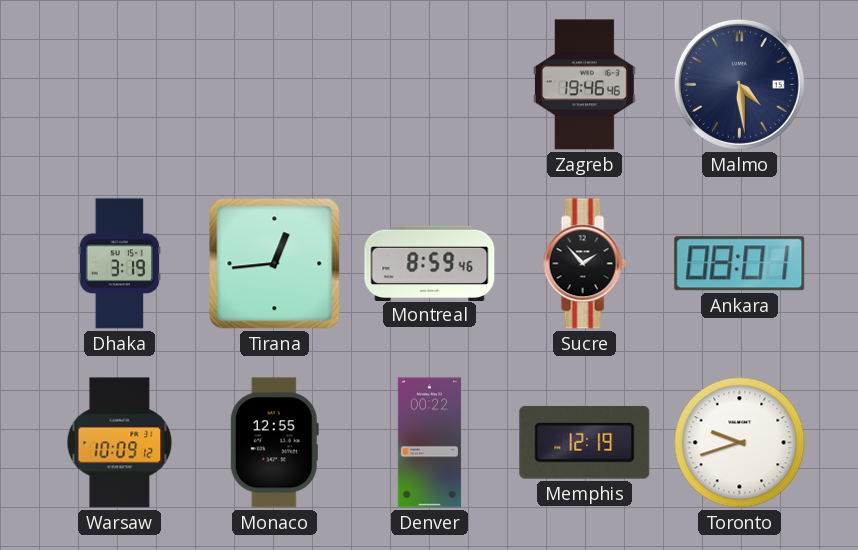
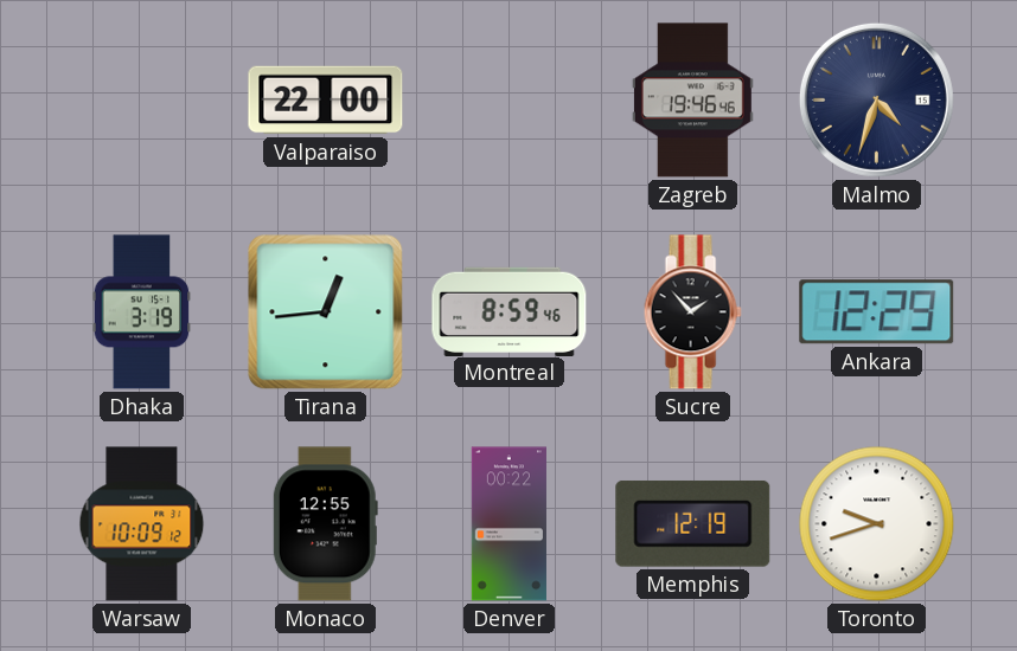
Valparaiso: none -> 22:00 (326, 101)
Malmo: 4:29 -> 4:33 (876, 99)
Ankara: 08:01 -> 12:29 (877, 312)
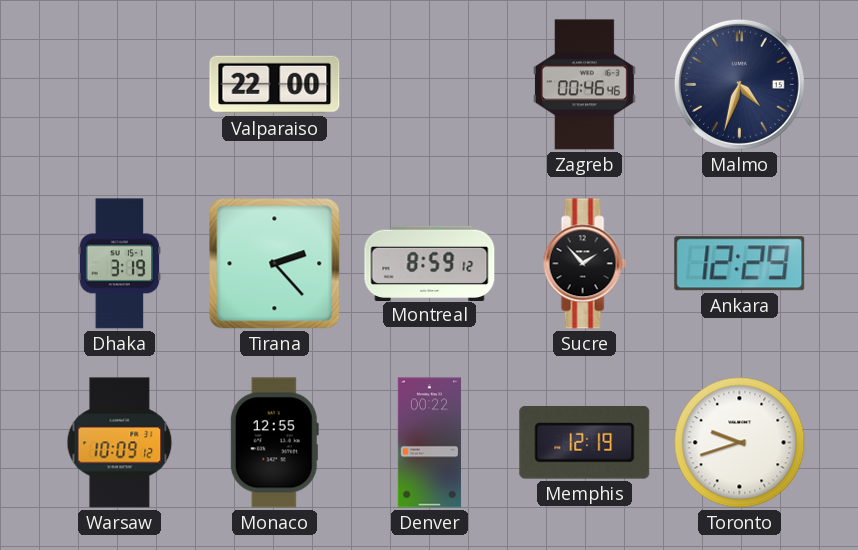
Zagreb: 19:46 -> 00:46 (584, 85)
Tirana: 12:44 -> 2:23 (275, 264)
Montreal: 8:59:46 -> 8:59:12 (430, 263)
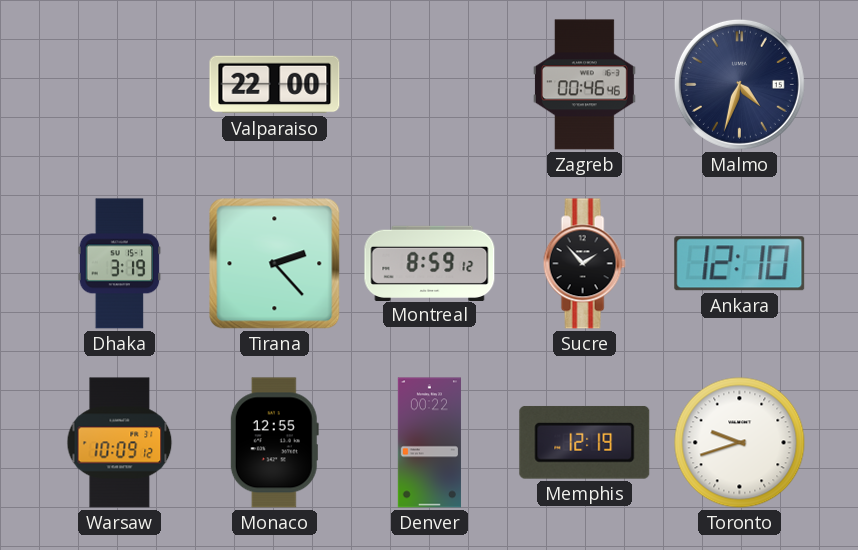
Ankara: 12:29 -> 12:10 (740, 264)
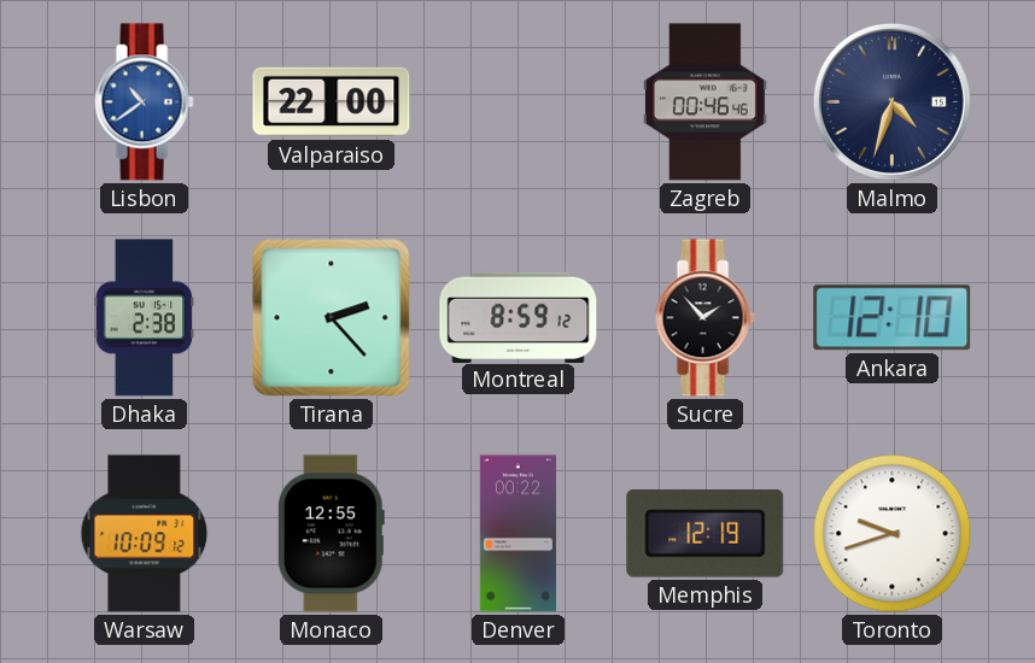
Lisbon: none -> 10:39 (144, 102)
Dhaka: 3:19 -> 2:38 (145, 318)
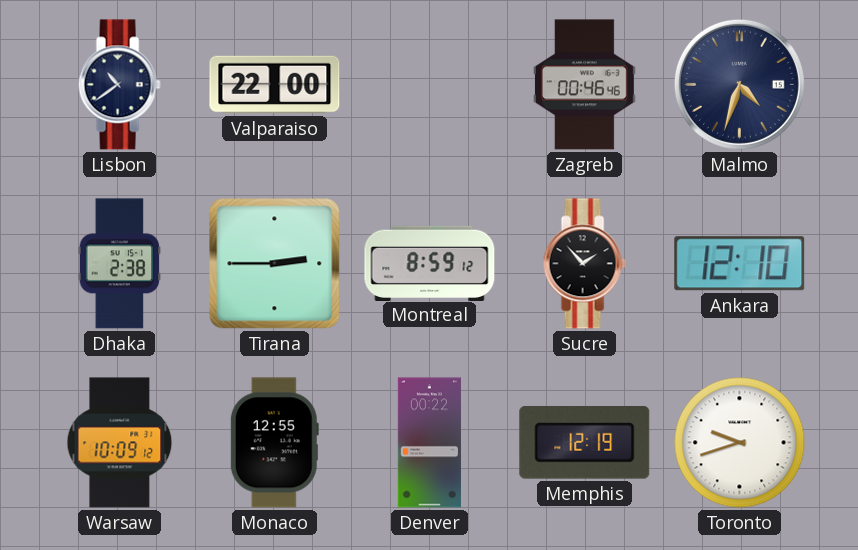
Lisbon dial: blue -> navy (119, 85)
Tirana: 2:23 -> 2:45 (275, 264)
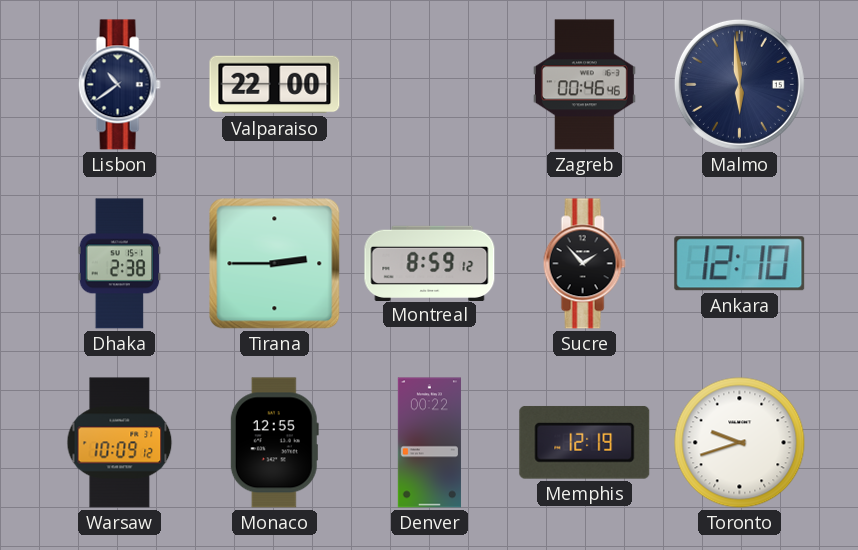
Malmo: 4:33 -> 5:59 (739, 84)
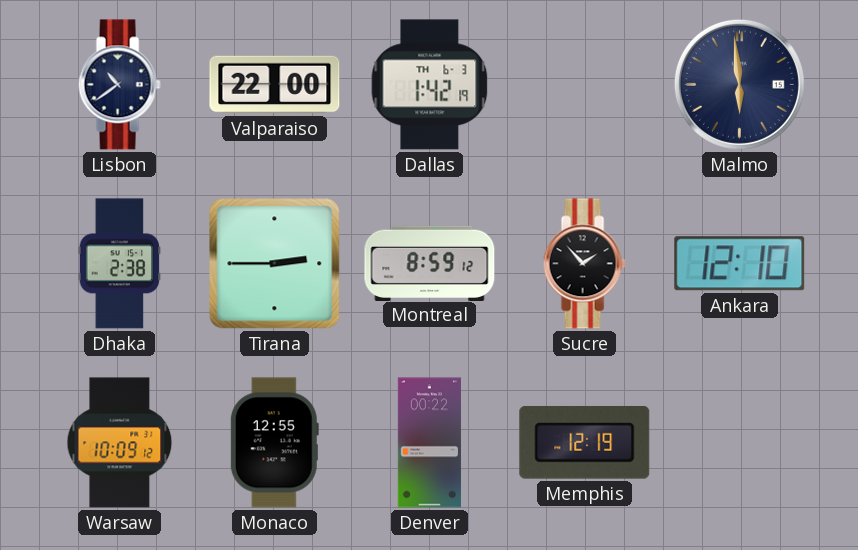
Dallas: none -> 1:42 (430, 85)
Zagreb: 00:46 -> none (584, 85)
Toronto: 9:42 -> none (740, 443)
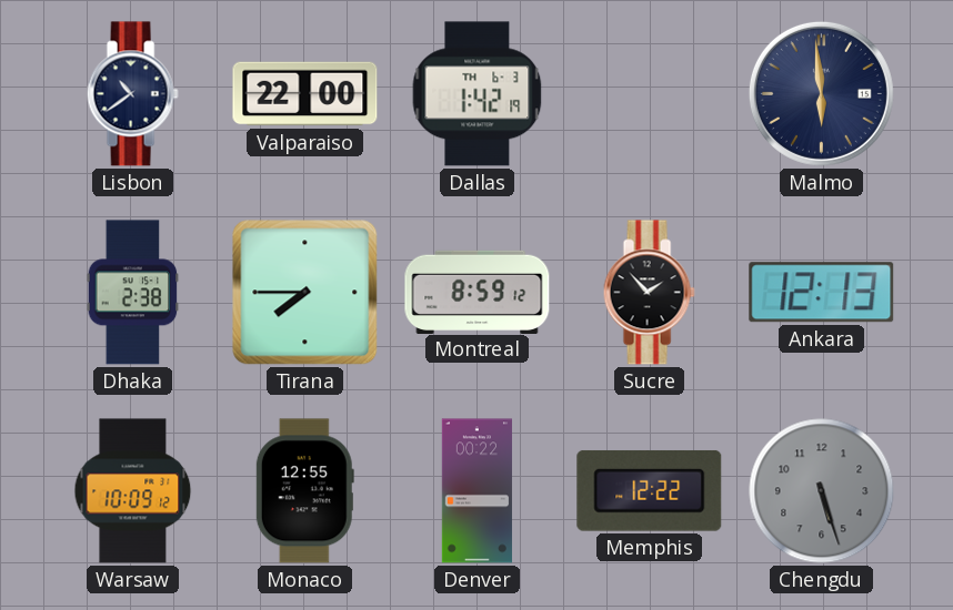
Tirana: 2:45 -> 7:45 (305, 293)
Ankara: 12:10 -> 12:13 (822, 293)
Memphis: 12:19 -> 12:22 (650, 490)
Chengdu: none -> 5:27 (822, 491)
